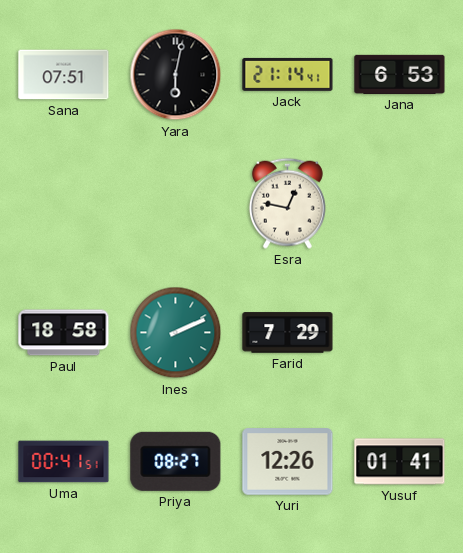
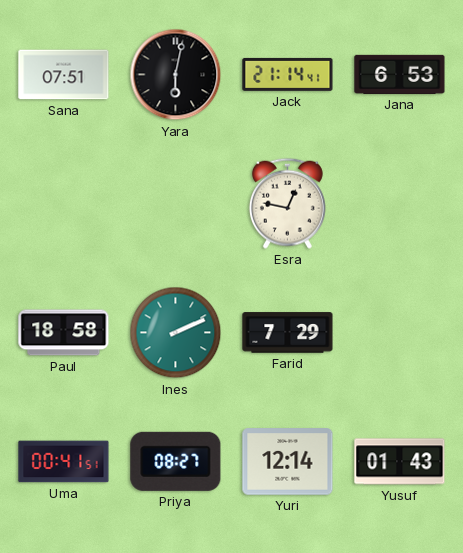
Yuri: 12:26 -> 12:14 (288, 462)
Yusuf: 01:41 -> 01:43 (400, 462)
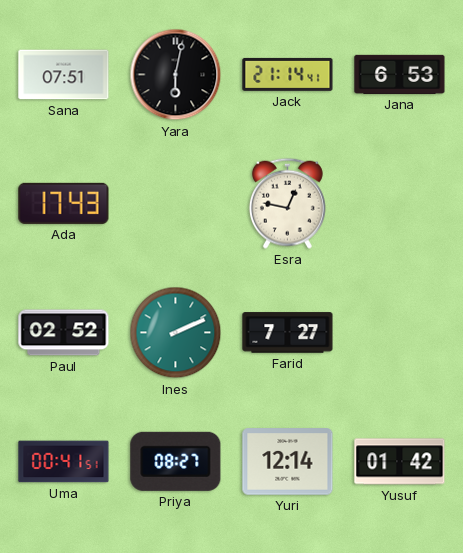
Ada: none -> 17:43 (64, 203)
Paul: 18:58 -> 02:52 (64, 333)
Farid: 7:29 -> 7:27 (288, 333)
Yusuf: 01:43 -> 01:42 (400, 462)
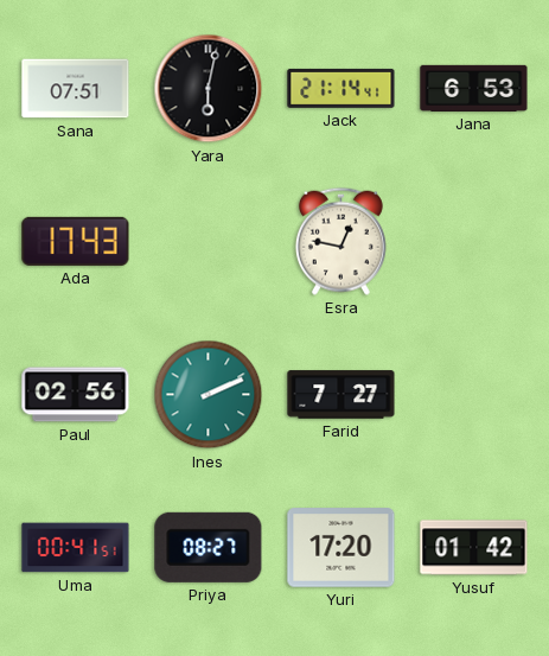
Paul: 02:52 -> 02:56 (76, 395)
Yuri: 12:14 -> 17:20 (341, 548)
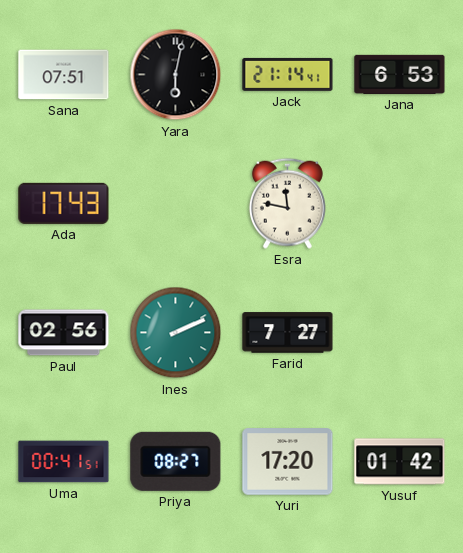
Esra: 12:47 -> 11:47 (287, 203)
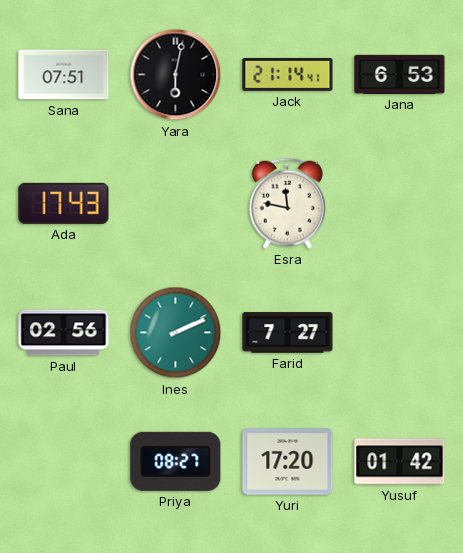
Uma: 00:41 -> none (64, 462)
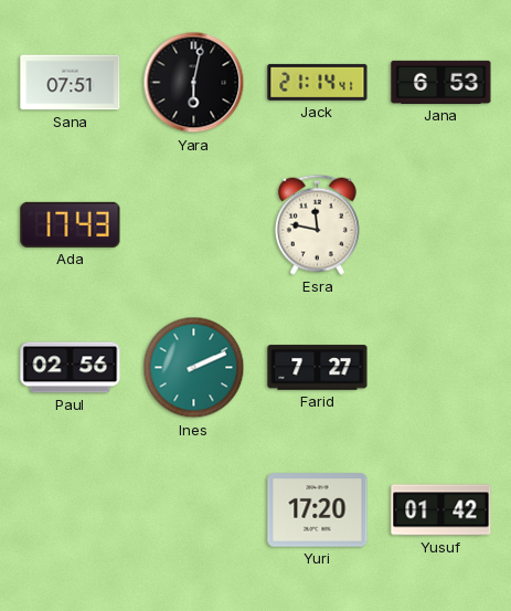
Priya: 08:27 -> none (176, 461)
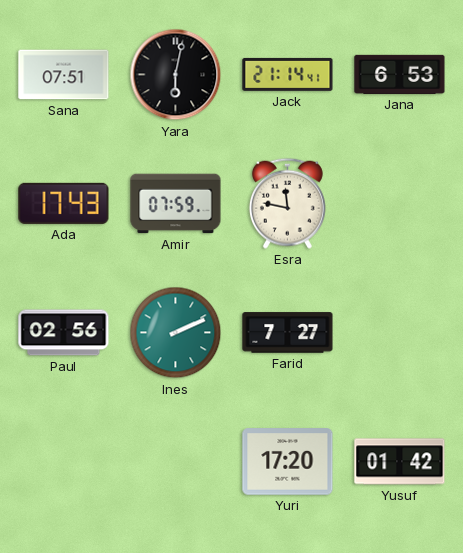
Amir: none -> 07:59 (176, 204)
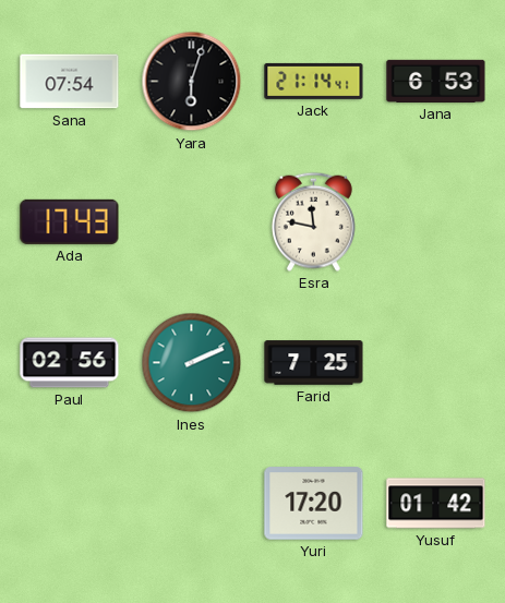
Sana: 07:51 -> 07:54 (70, 82)
Yara: 6:02 -> 6:03 (192, 82)
Amir: 07:59 -> none (176, 204)
Farid: 7:27 -> 7:25 (314, 363)
